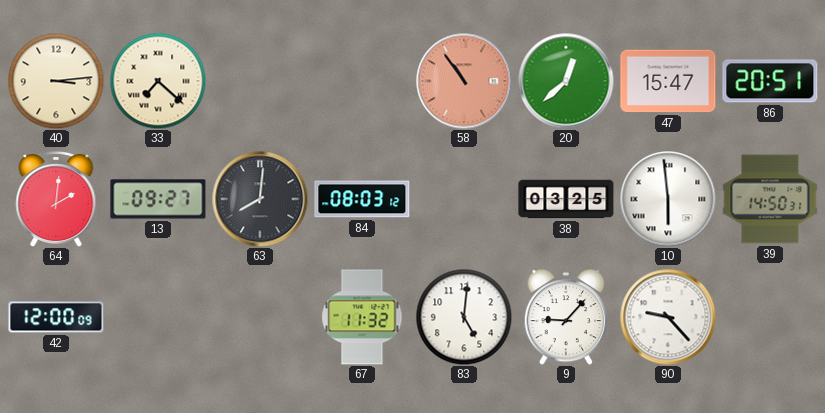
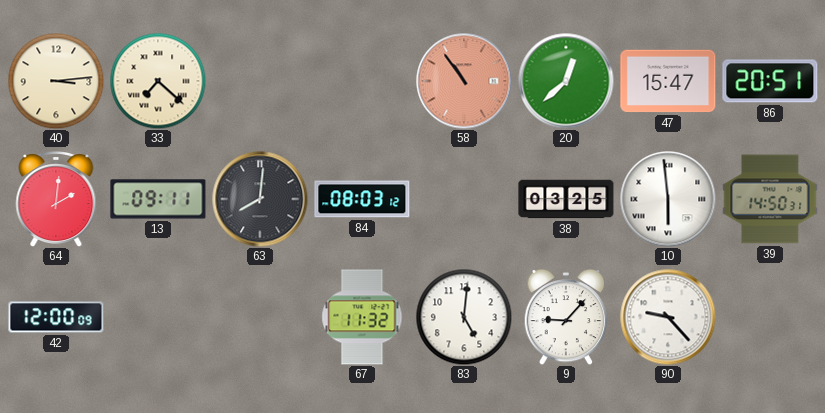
13: 09:27 -> 09:11 (158, 199)
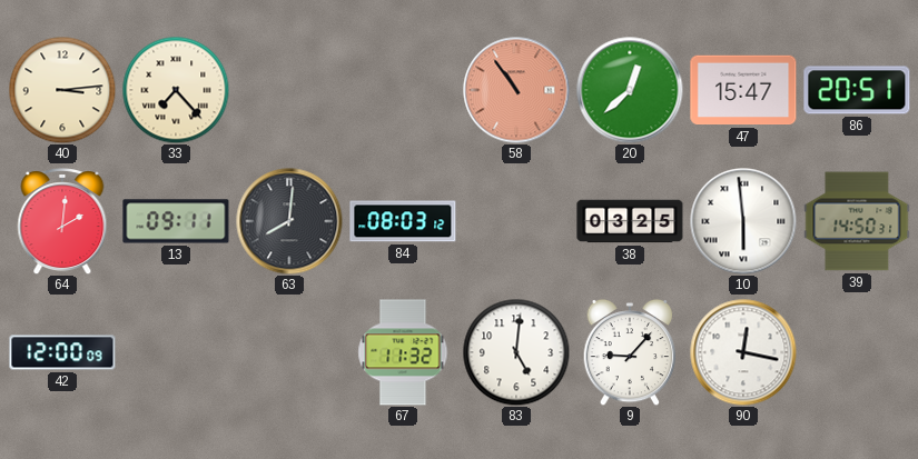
33: 7:22 -> 7:23 (176, 90)
90: 9:23 -> 12:17 (743, 352)
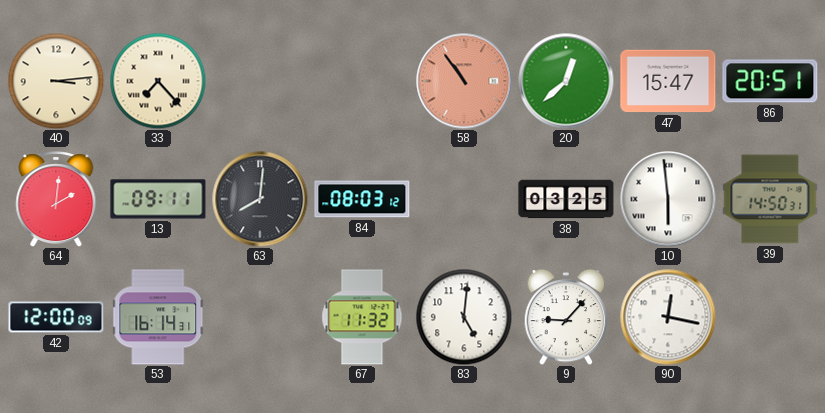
53: none -> 16:14 (159, 317)
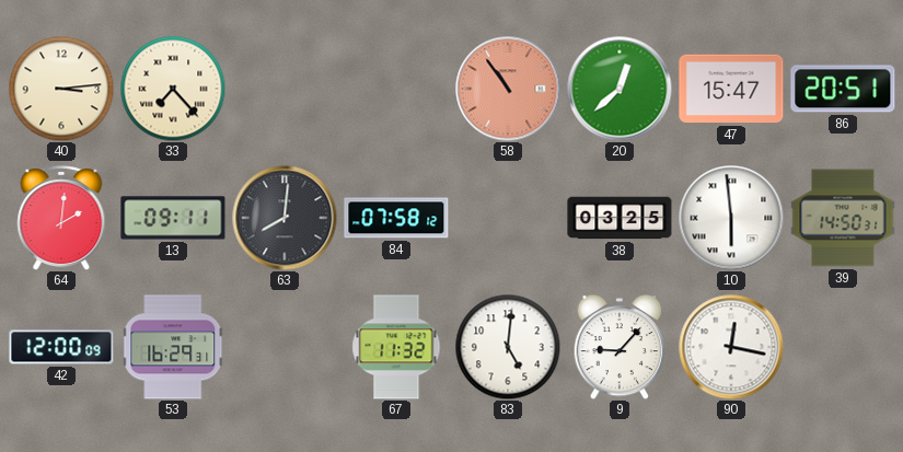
84: 08:03 -> 07:58 (396, 218)
53: 16:14 -> 16:29 (174, 347)
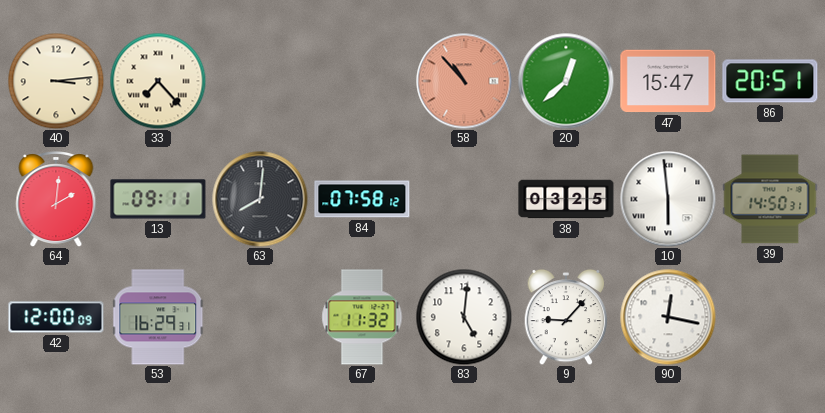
58: 10:54 -> 10:53 (464, 81)
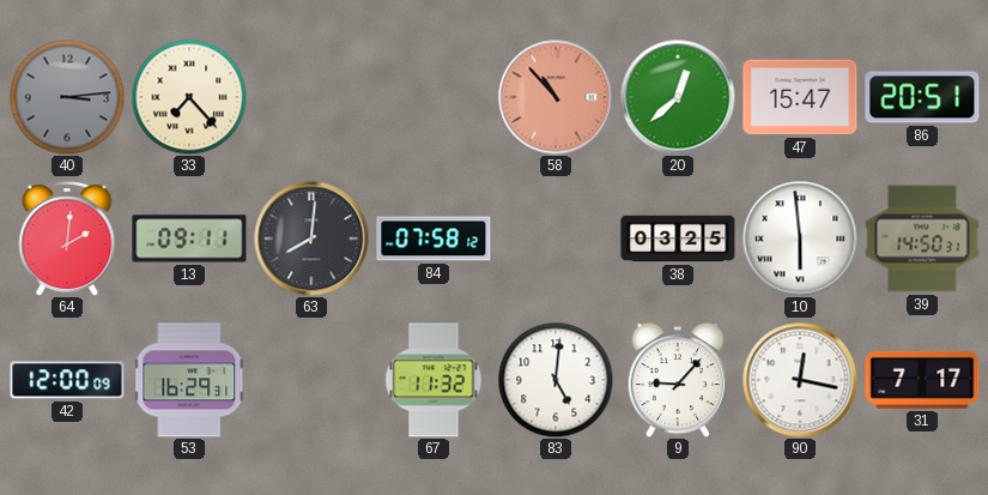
40 dial: cream -> grey (67, 97)
31: none -> 7:17 (922, 380)
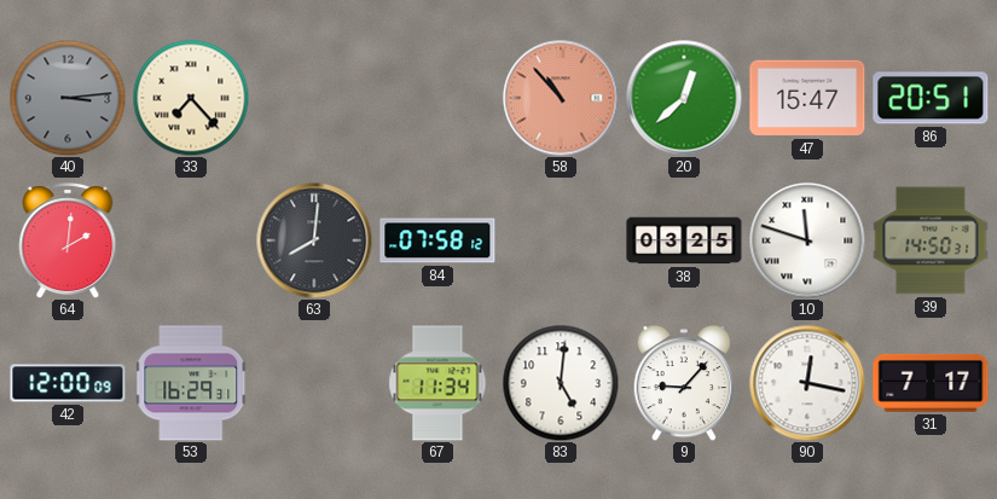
13: 09:11 -> none (189, 239)
10: 5:59 -> 11:48 (807, 240)
67: 11:32 -> 11:34 (437, 383)
